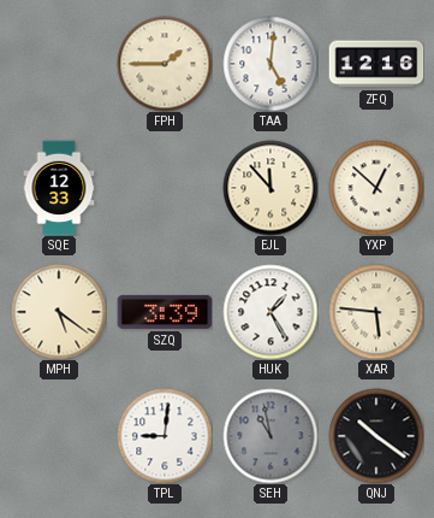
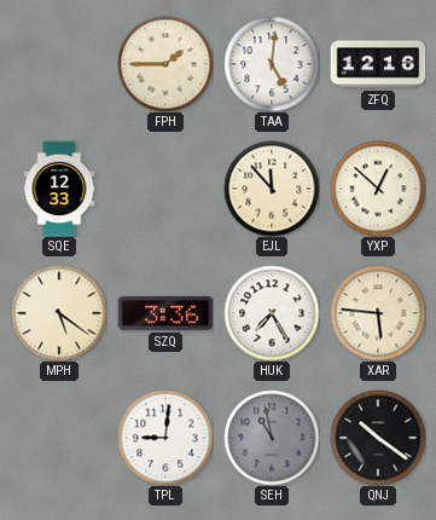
SZQ: 3:39 -> 3:36 (165, 313)
HUK: 1:25 -> 7:25 (272, 313)
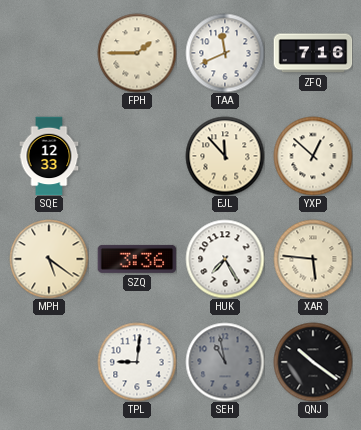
TAA: 5:01 -> 11:41 (225, 53)
ZFQ: 12:16 -> 7:16 (313, 53)
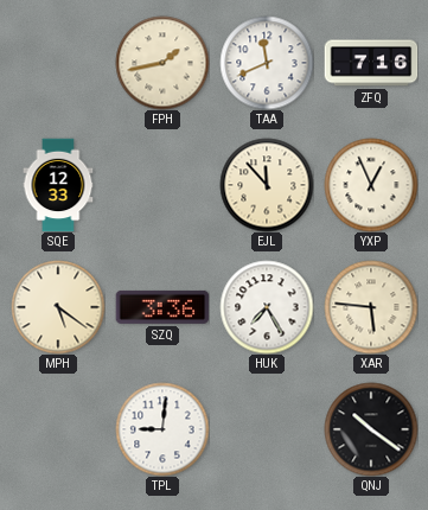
FPH: 1:45 -> 1:43 (162, 63)
YXP: 12:52 -> 12:56 (371, 185)
SEH: 10:58 -> none (225, 362)
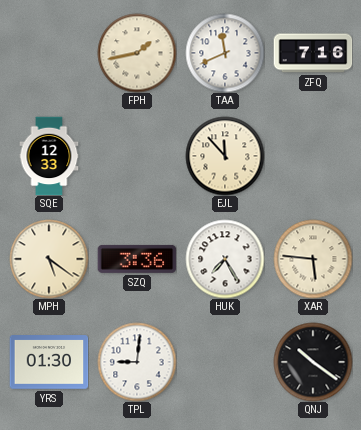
YXP: 12:56 -> none (371, 185)
YRS: none -> 01:30 (49, 362)
